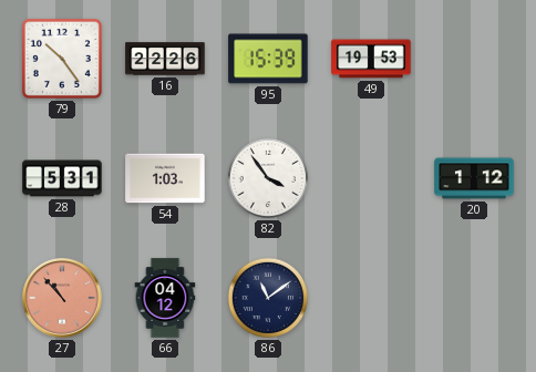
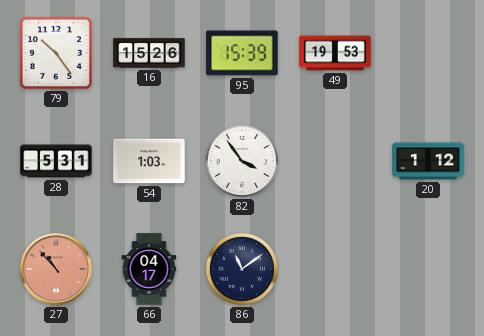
16: 22:26 -> 15:26 (149, 53)
66: 04:12 -> 04:17 (149, 269)
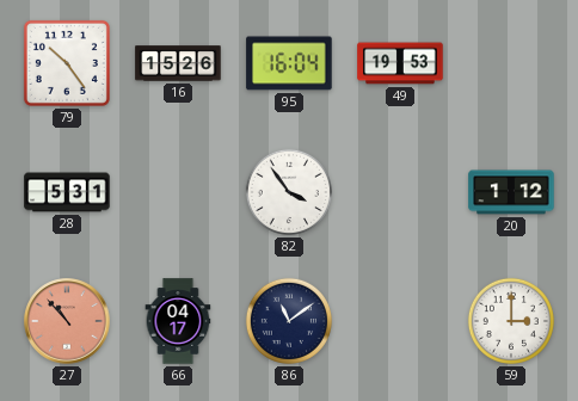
95: 15:39 -> 16:04 (289, 63)
54: 1:03 -> none (149, 161)
59: none -> 3:00 (511, 321)
